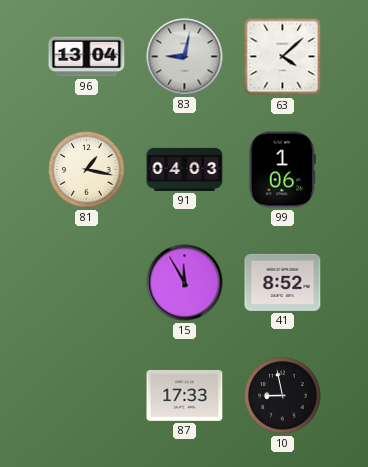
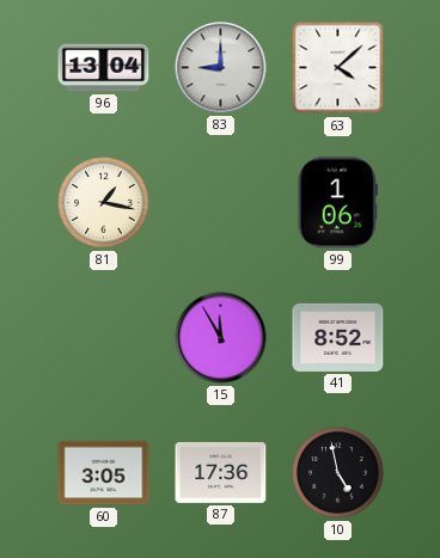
83: 9:02 -> 9:00 (221, 68)
91: 04:03 -> none (185, 169)
60: none -> 3:05 (104, 473)
87: 17:33 -> 17:36 (221, 472)
10: 8:58 -> 4:58 (338, 473)
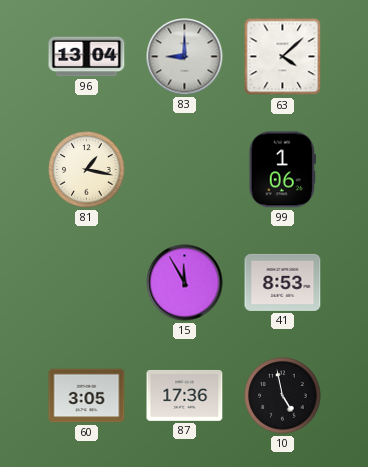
41: 8:52 -> 8:53 (283, 282)
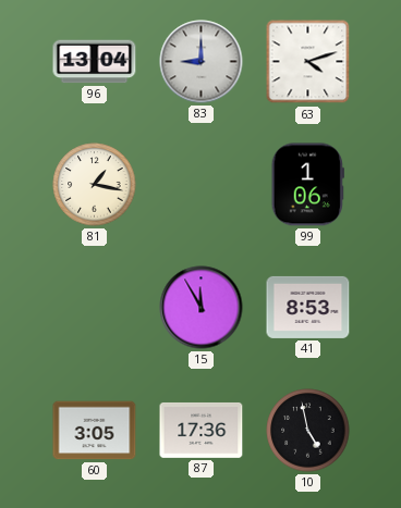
63: 4:08 -> 4:12 (308, 62)
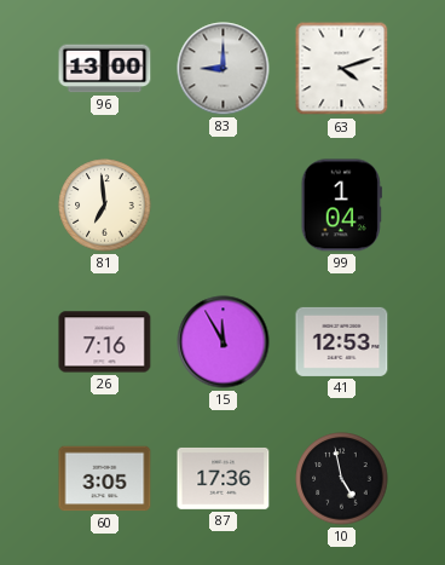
96: 13:04 -> 13:00 (105, 69)
81: 1:17 -> 6:59 (105, 206)
99: 1:06 -> 1:04 (341, 206)
26: none -> 7:16 (105, 342)
41: 8:53 -> 12:53 (342, 341)
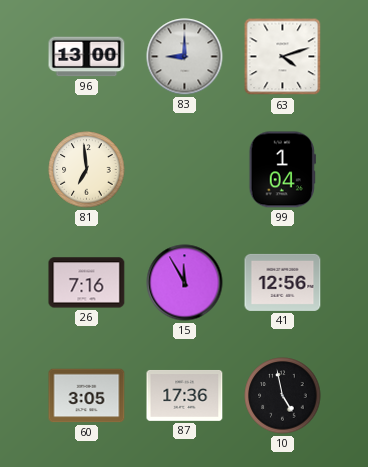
41: 12:53 -> 12:56 (283, 282)
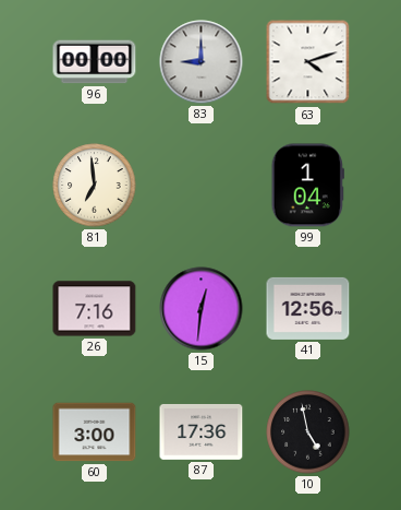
96: 13:00 -> 00:00 (95, 62)
15: 11:55 -> 12:31 (202, 309)
60: 3:05 -> 3:00 (95, 432)
